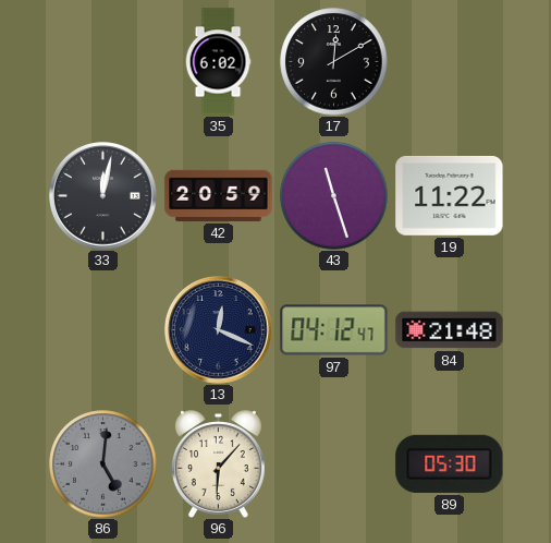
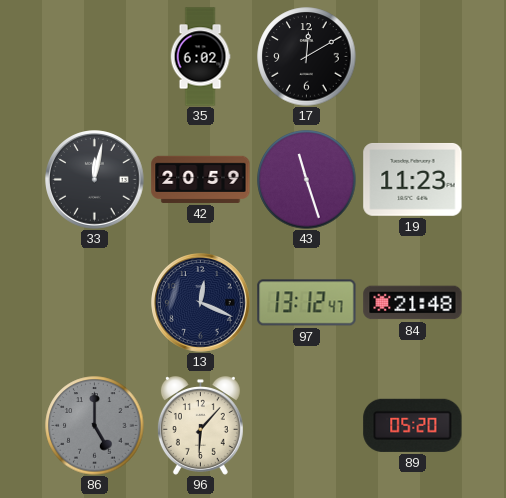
19: 11:22 -> 11:23 (413, 179)
97: 04:12 -> 13:12 (307, 303)
86: 5:01 -> 5:00 (95, 426)
89: 05:30 -> 05:20 (413, 425)
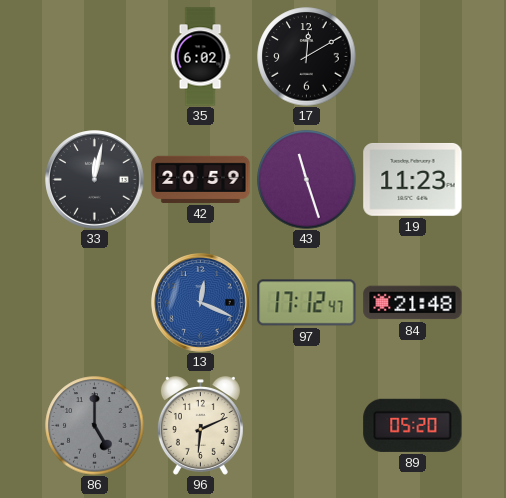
13 dial: navy -> blue (201, 303)
97: 13:12 -> 17:12 (307, 303)
96: 6:07 -> 6:11 (200, 426)
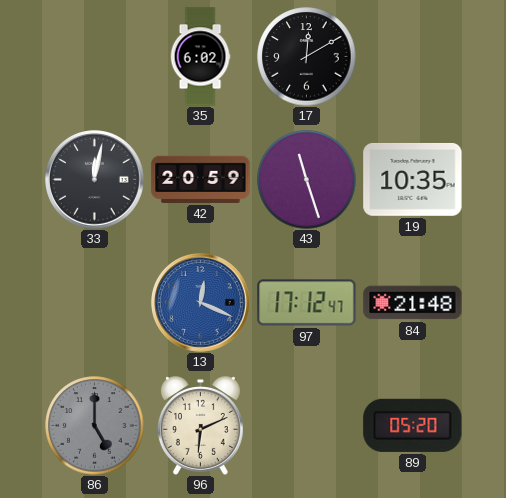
19: 11:23 -> 10:35 (413, 179)
